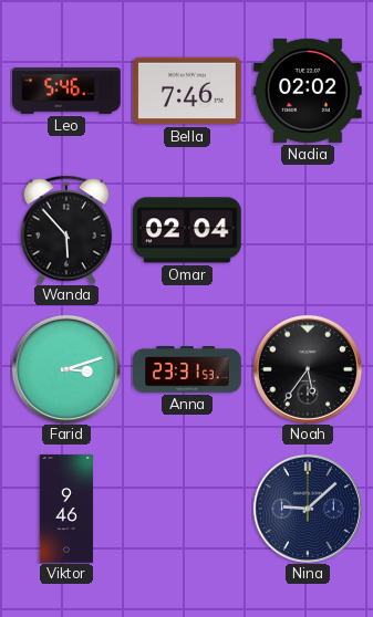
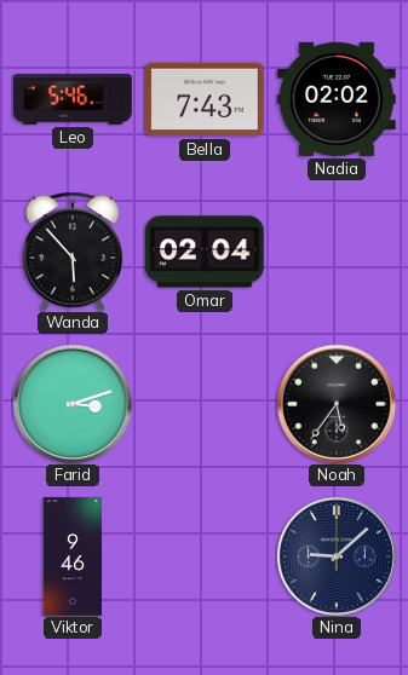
Bella: 7:46 -> 7:43 (205, 99)
Anna: 23:31 -> none (187, 370)
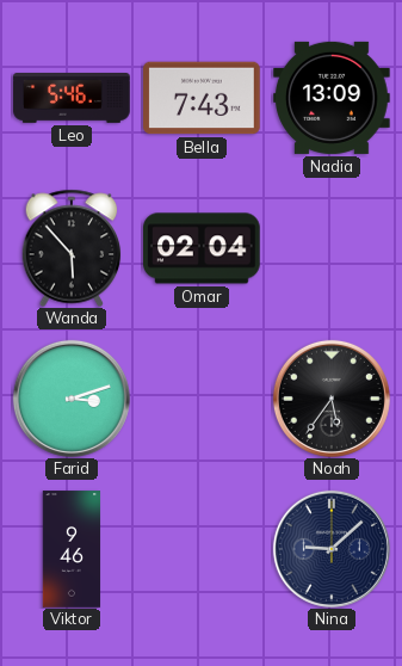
Nadia: 02:02 -> 13:09 (332, 98)
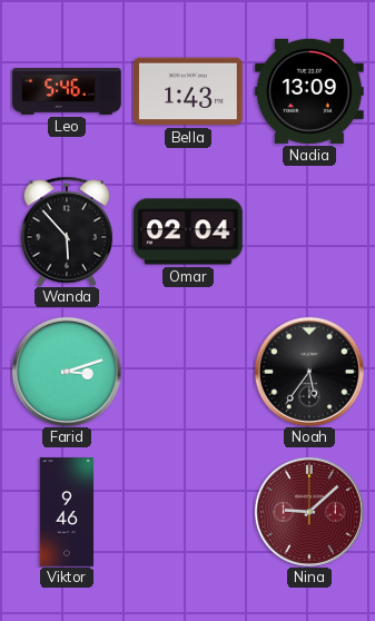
Bella: 7:43 -> 1:43 (188, 91)
Nina dial: navy -> burgundy (309, 512)
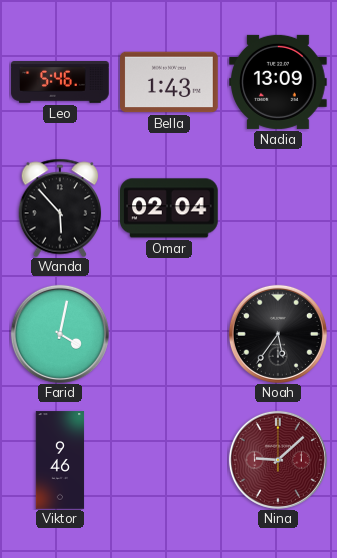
Farid: 3:12 -> 4:02 (60, 334)
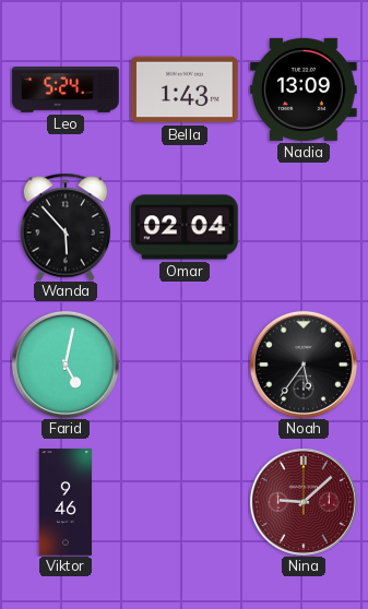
Leo: 5:46 -> 5:24 (66, 91)
Farid: 4:02 -> 5:02 (66, 365)
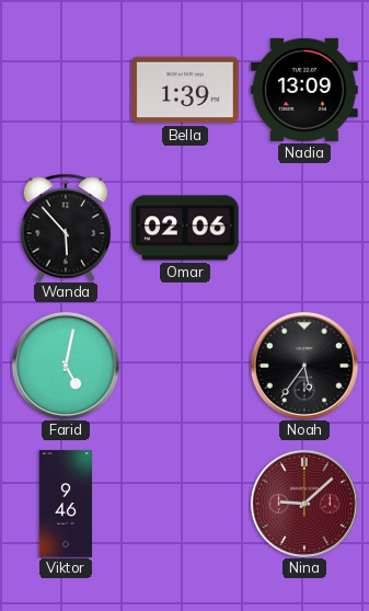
Leo: 5:24 -> none (66, 91)
Bella: 1:43 -> 1:39 (185, 90)
Omar: 02:04 -> 02:06 (185, 228)
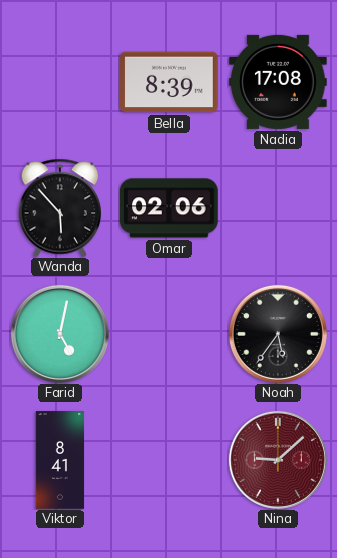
Bella: 1:39 -> 8:39 (169, 82)
Nadia: 13:09 -> 17:08 (278, 82)
Viktor: 9:46 -> 8:41 (60, 460)
